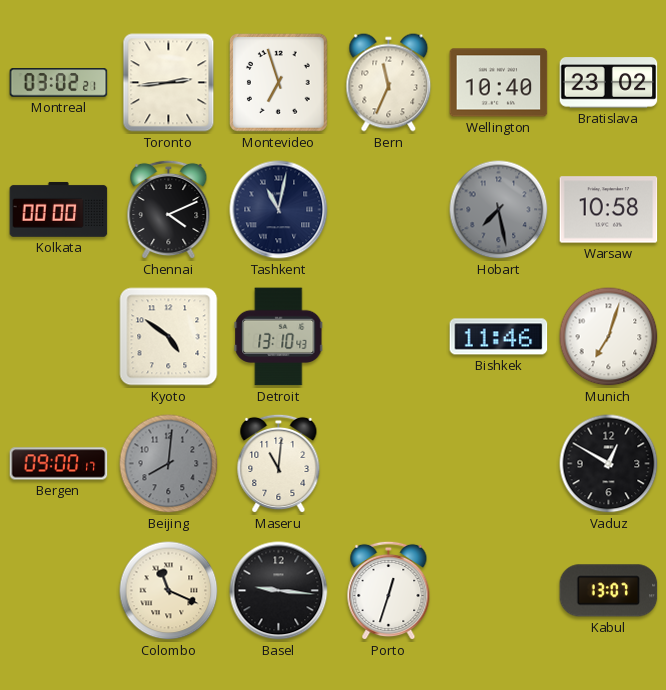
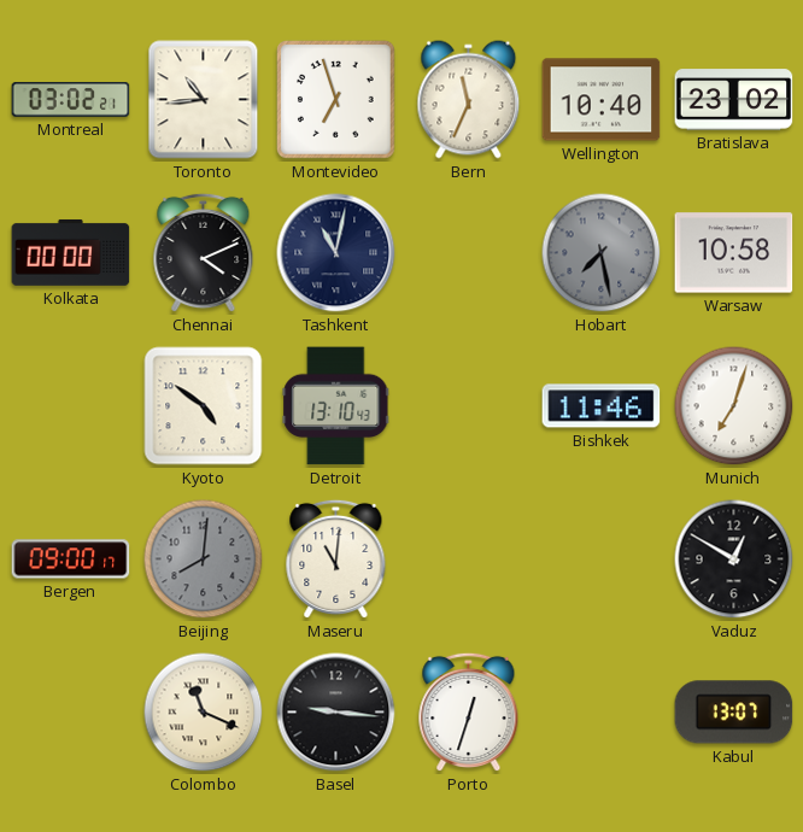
Toronto: 2:44 -> 10:44 (204, 100)
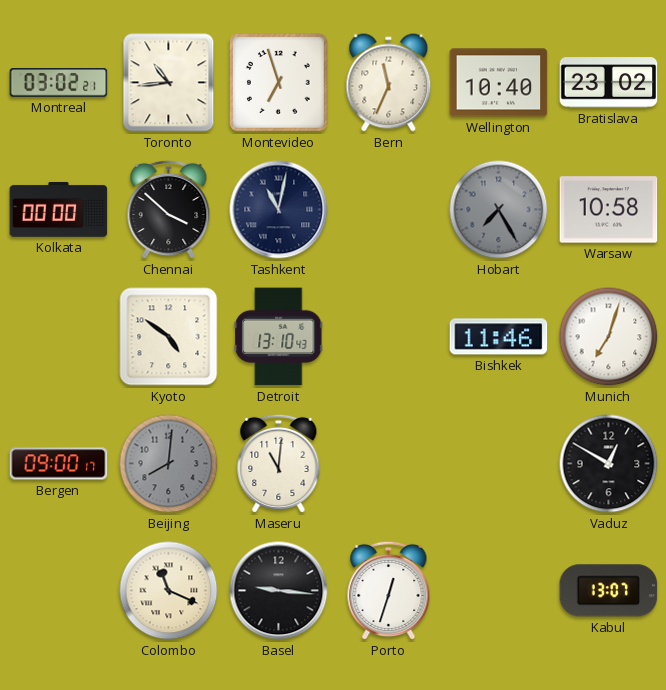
Chennai: 4:11 -> 3:52 (169, 210)
Hobart: 7:28 -> 7:25 (499, 210)
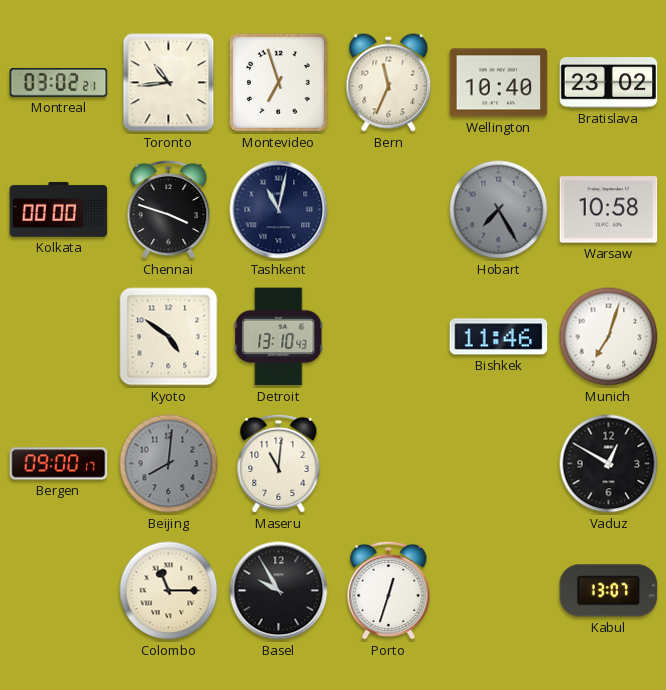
Chennai: 3:52 -> 3:48 (169, 210)
Colombo: 11:19 -> 11:15 (169, 591)
Basel: 9:16 -> 9:55 (279, 591)
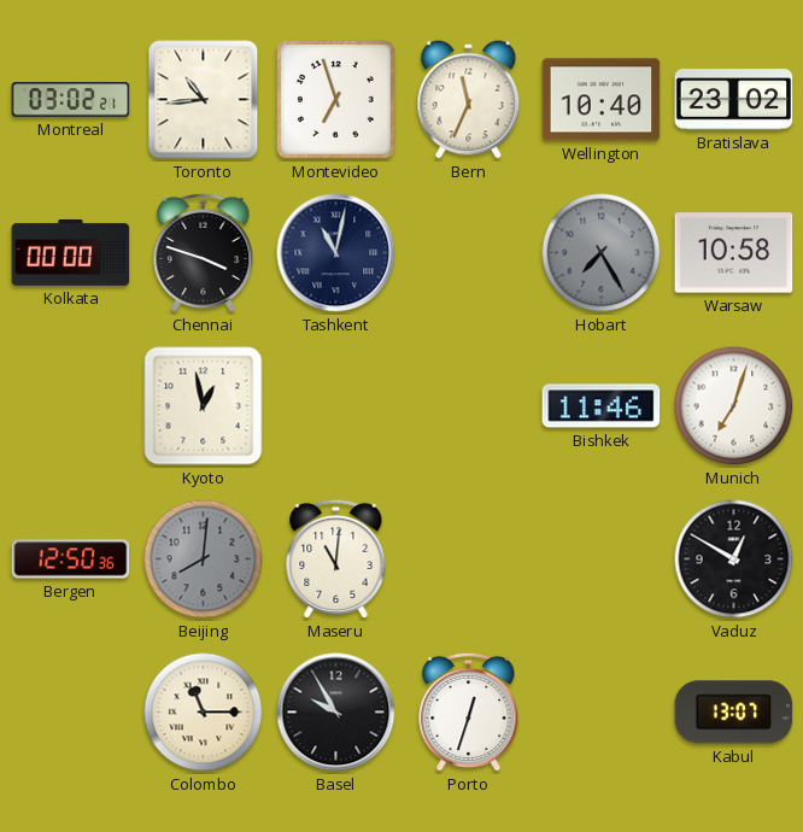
Kyoto: 4:51 -> 12:58 (204, 406)
Detroit: 13:10 -> none (279, 337)
Bergen: 09:00 -> 12:50 (71, 559)
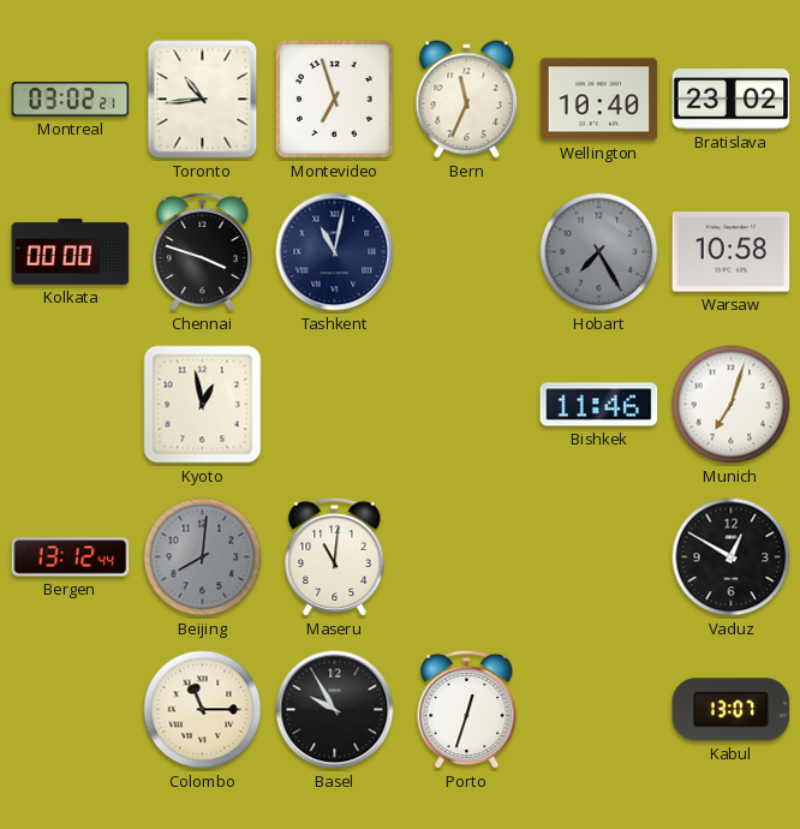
Bergen: 12:50 -> 13:12 (71, 557)
